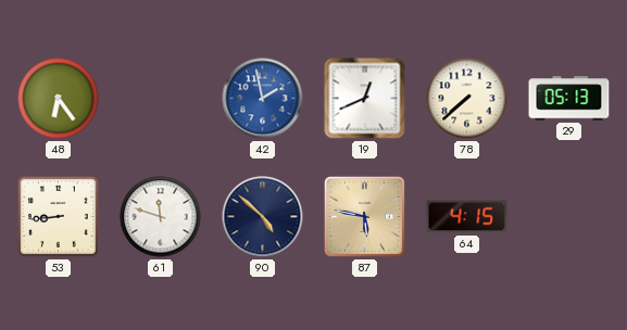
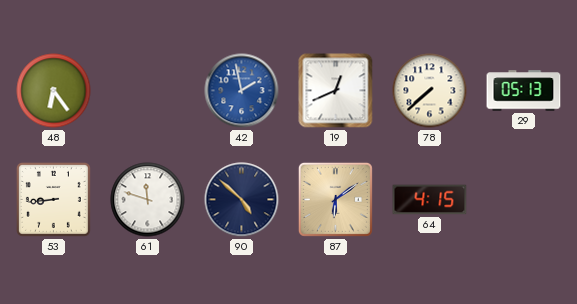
87: 5:47 -> 6:09 (335, 199)
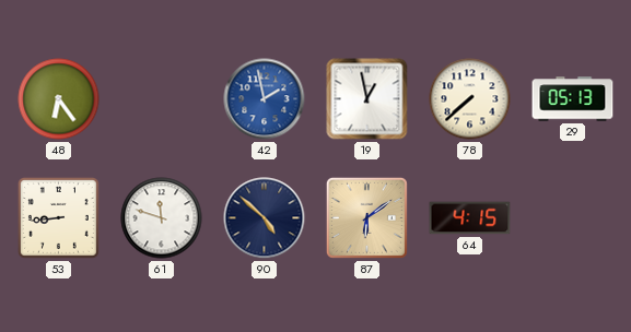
19: 12:41 -> 12:58 (367, 99)
